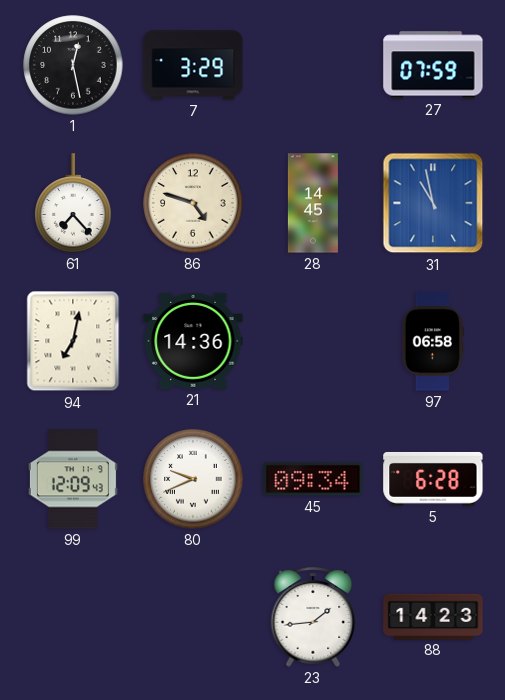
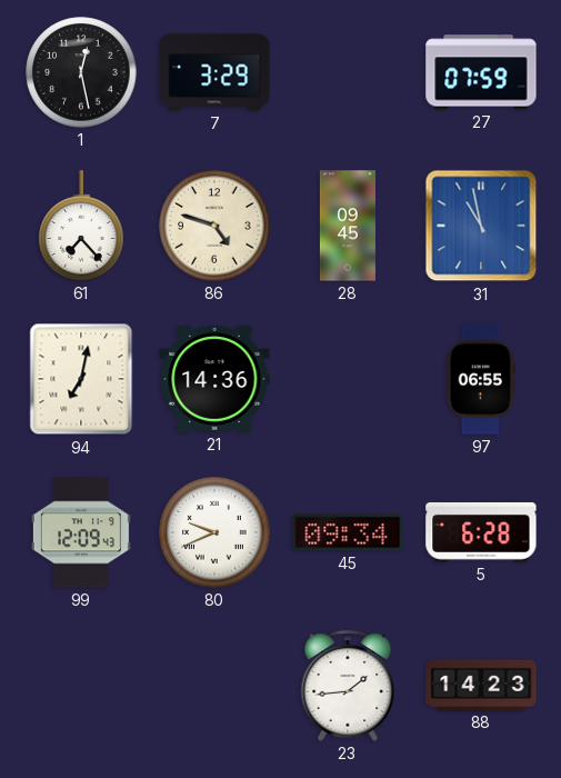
28: 14:45 -> 09:45 (348, 226)
97: 06:58 -> 06:55 (480, 379)
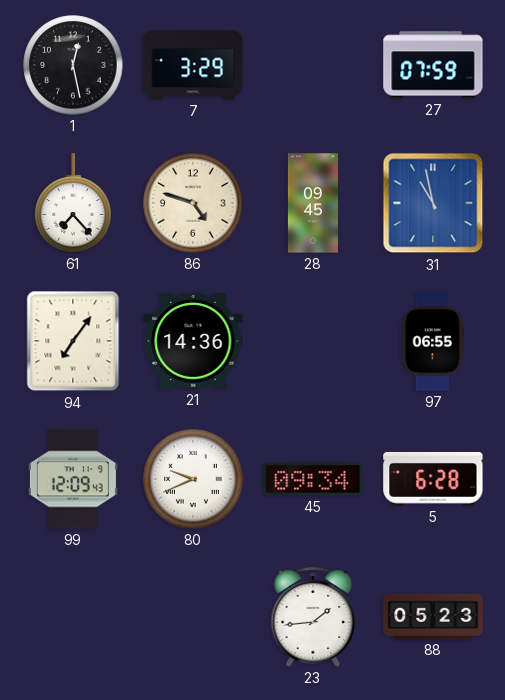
94: 7:02 -> 7:06 (73, 341)
88: 14:23 -> 05:23 (433, 616)
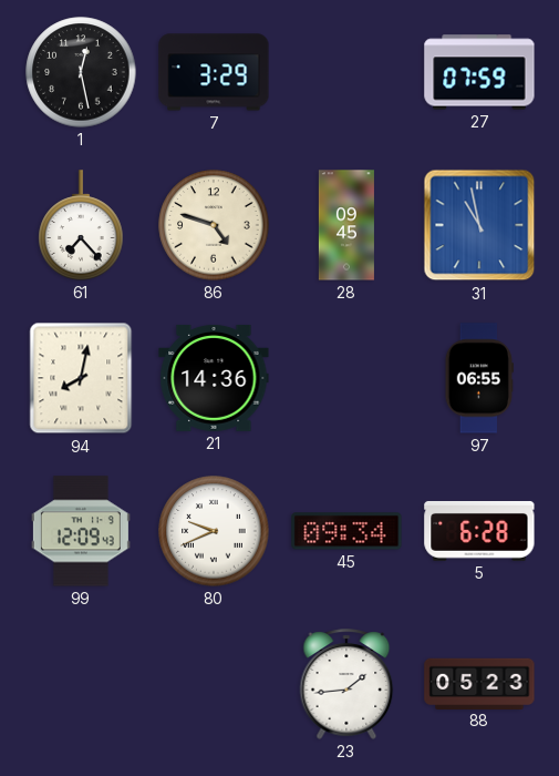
94: 7:06 -> 8:02 (81, 378)
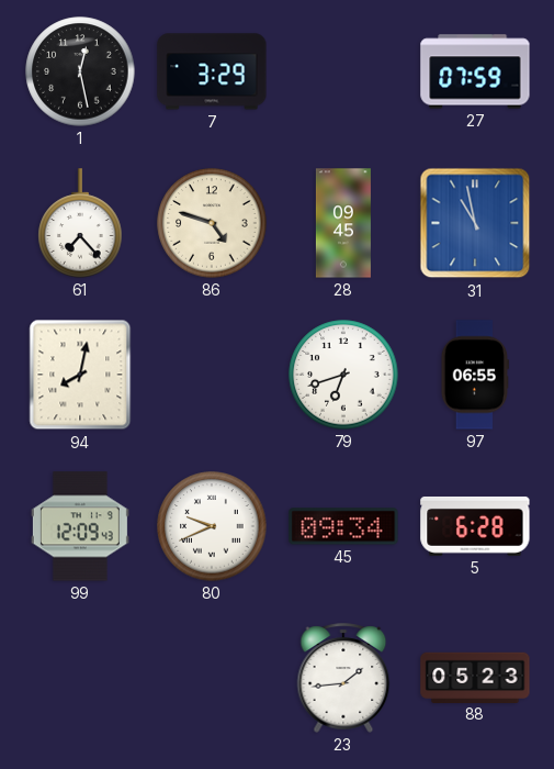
21: 14:36 -> none (214, 378)
79: none -> 6:42 (343, 375)
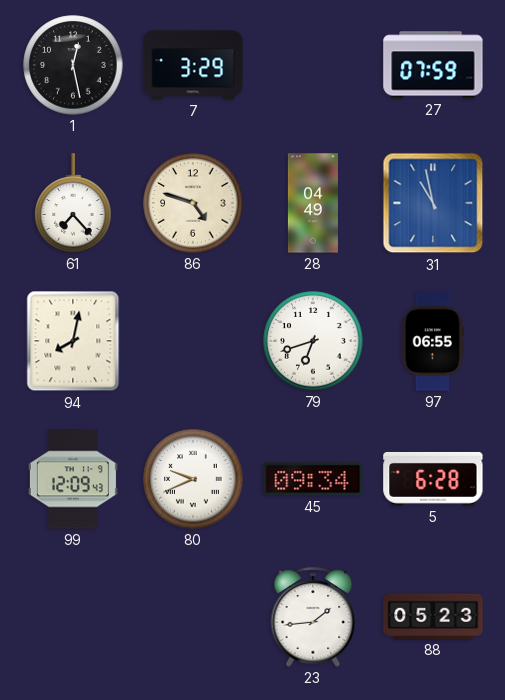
28: 09:45 -> 04:49 (313, 203)
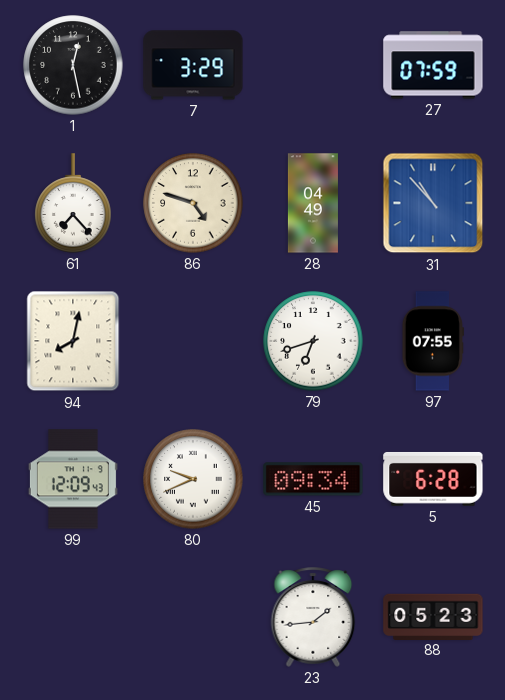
31: 10:58 -> 10:53 (433, 203)
97: 06:55 -> 07:55 (432, 341)
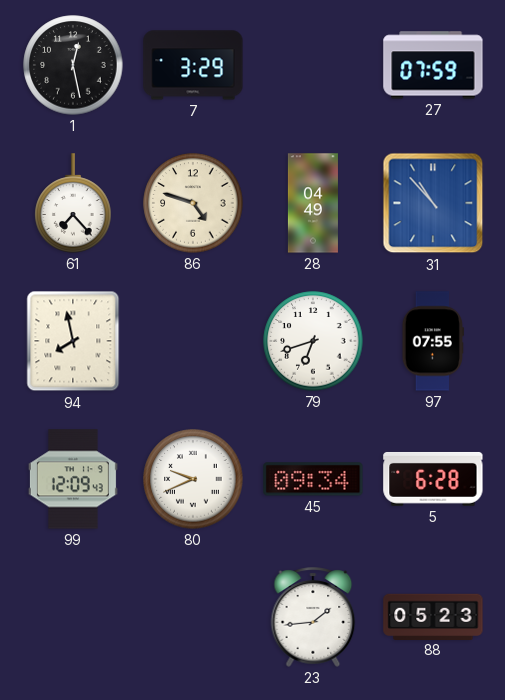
94: 8:02 -> 7:58 (73, 341)
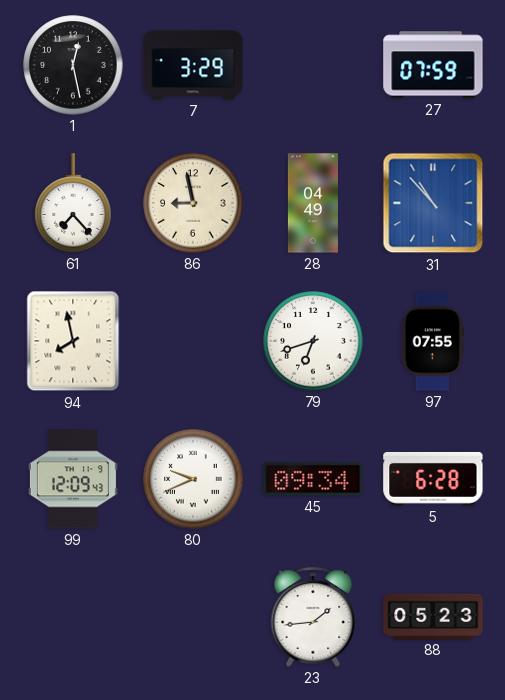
86: 4:48 -> 8:58 (193, 203)
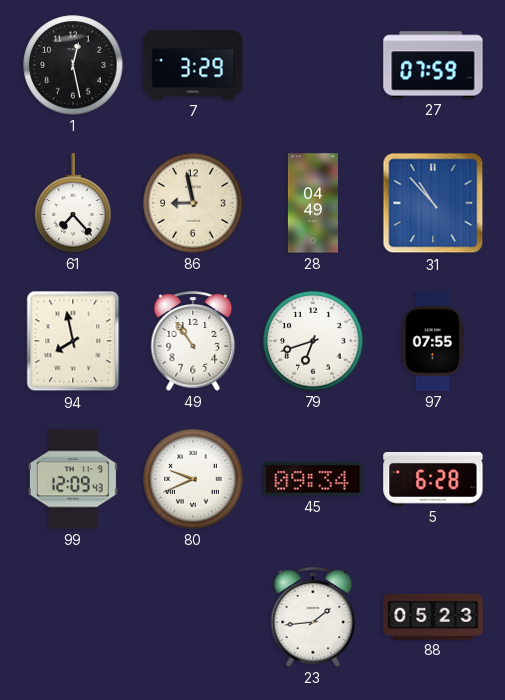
49: none -> 10:54 (193, 341)
